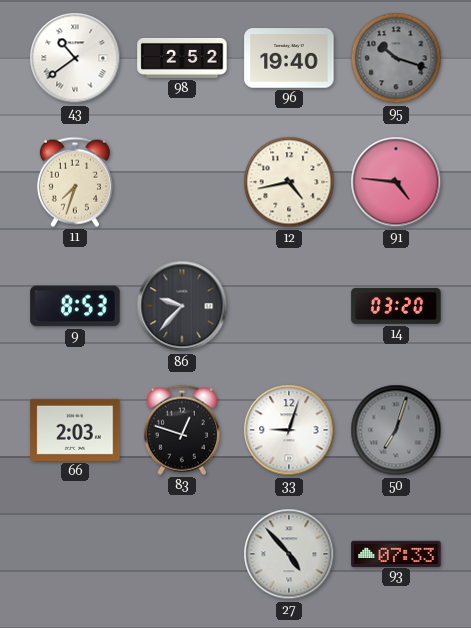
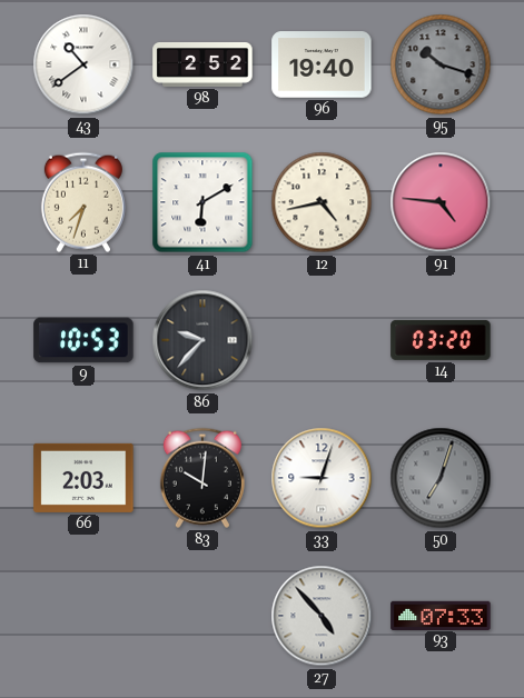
41: none -> 6:10 (202, 202)
9: 8:53 -> 10:53 (83, 340)
83: 12:48 -> 10:01 (202, 478)
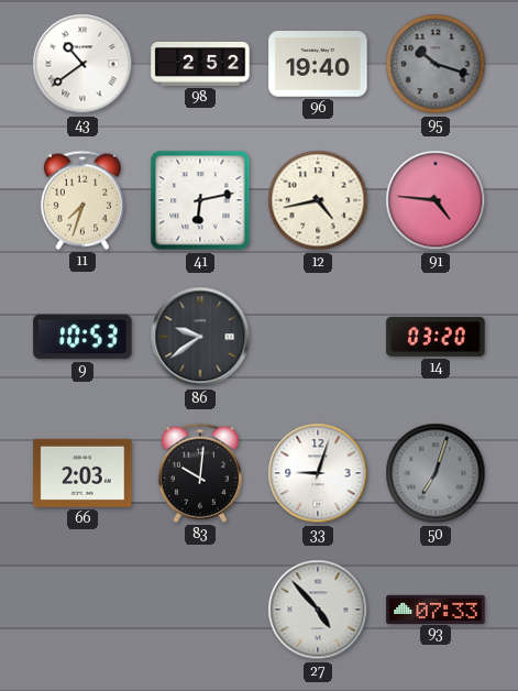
41: 6:10 -> 6:13 (200, 200)
86: 9:37 -> 9:39 (200, 337)
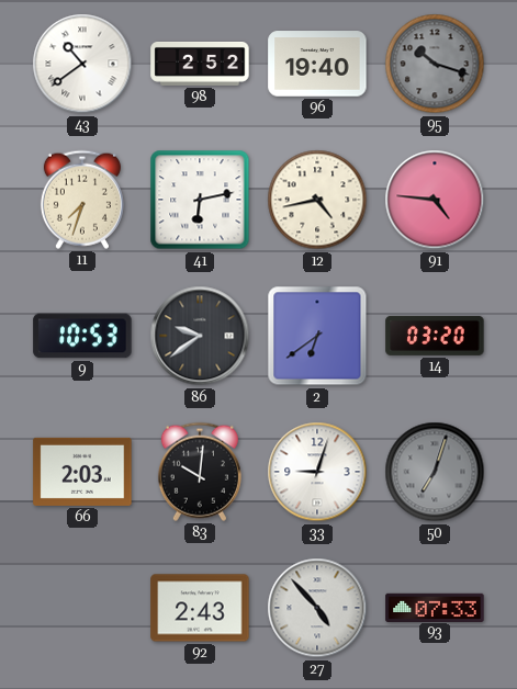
2: none -> 6:39 (317, 336)
92: none -> 2:43 (200, 608)
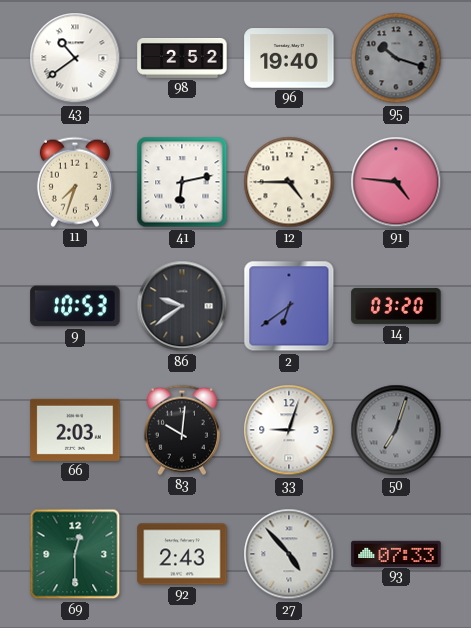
12: 4:43 -> 4:45 (289, 182)
69: none -> 12:30 (75, 554)
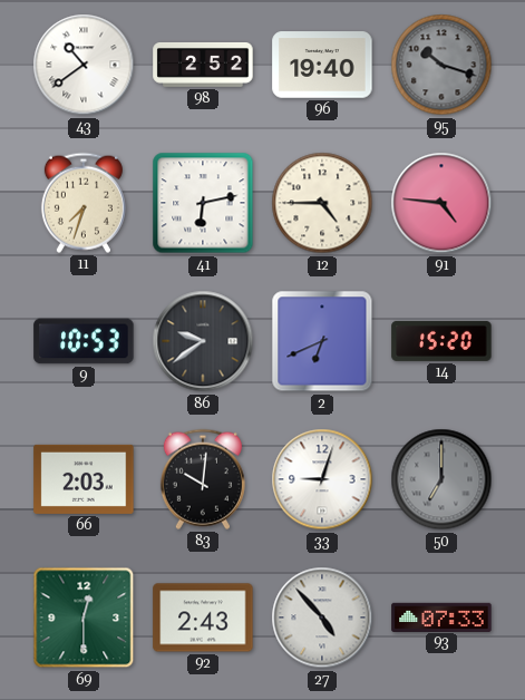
2: 6:39 -> 6:41 (322, 341)
14: 03:20 -> 15:20 (441, 341)
50: 7:03 -> 7:00 (441, 479)
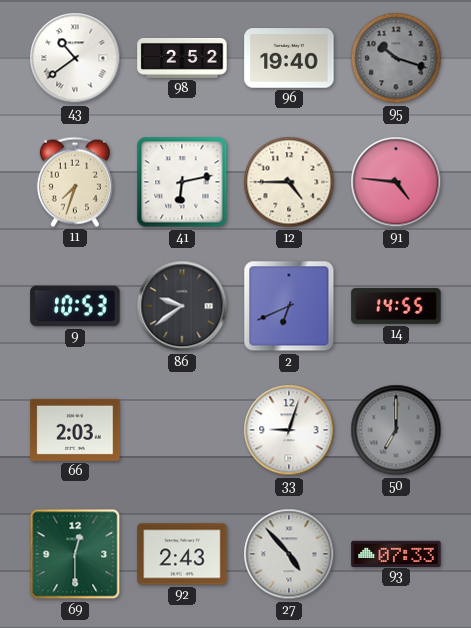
14: 15:20 -> 14:55 (396, 306)
83: 10:01 -> none (203, 479)
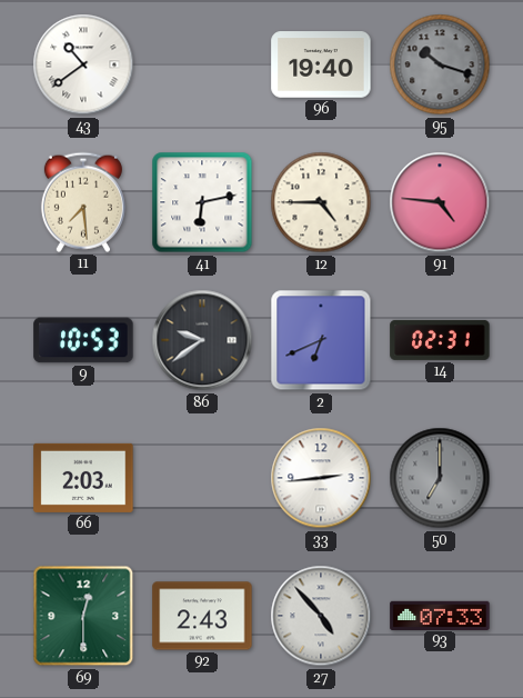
98: 2:52 -> none (182, 59)
11: 7:33 -> 7:29 (83, 202)
14: 14:55 -> 02:31 (440, 340)
33: 9:03 -> 2:44 (321, 478)
